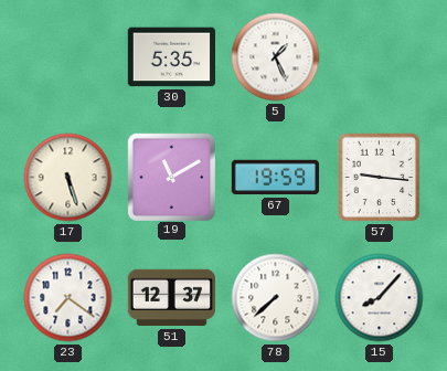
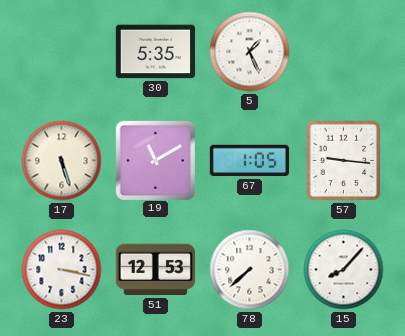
67: 19:59 -> 1:05 (250, 161)
23: 7:21 -> 3:17 (62, 270)
51: 12:37 -> 12:53 (155, 270)
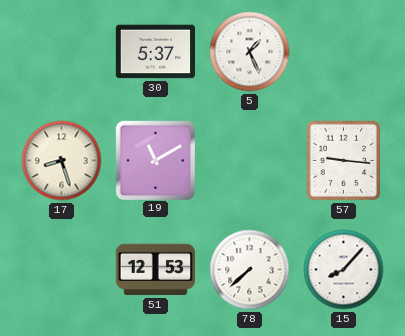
30: 5:35 -> 5:37 (155, 52)
17: 5:27 -> 8:27 (62, 161)
67: 1:05 -> none (250, 161)
23: 3:17 -> none (62, 270)
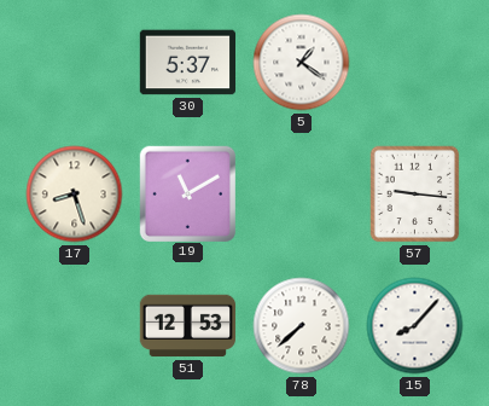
5: 1:26 -> 1:21 (302, 63)
